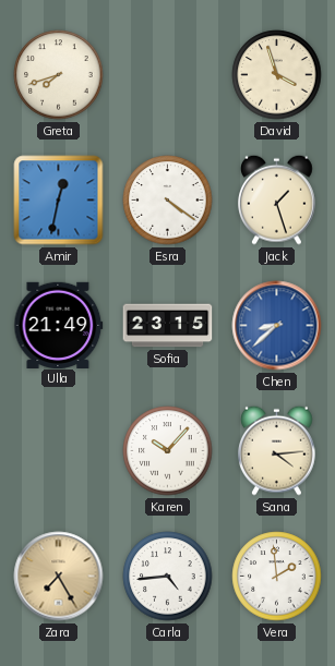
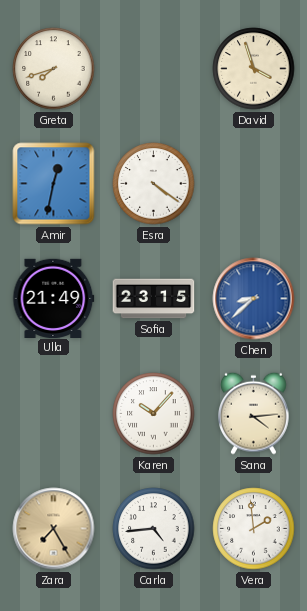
Jack: 1:27 -> none (277, 199)
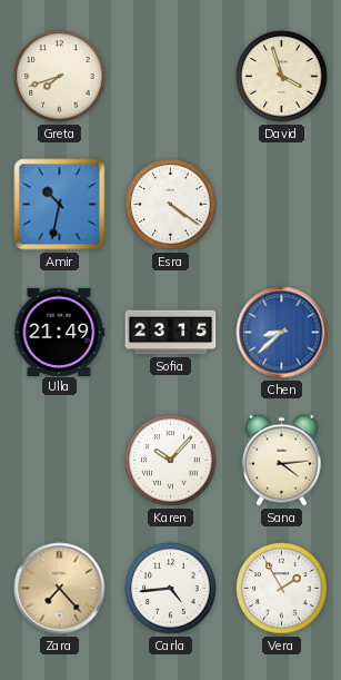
Amir: 12:32 -> 10:32 (60, 205)
Zara: 7:25 -> 7:23 (60, 589)
Vera: 1:59 -> 1:55 (282, 589)
